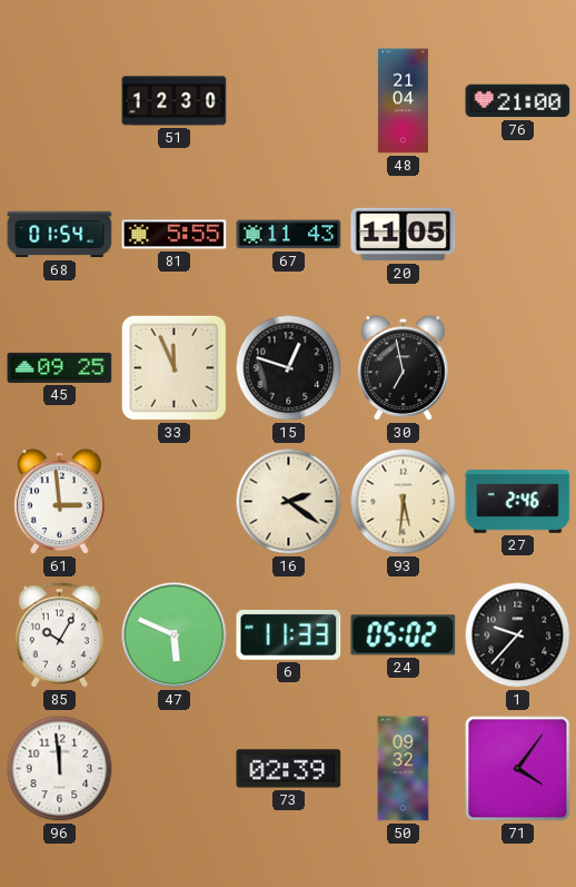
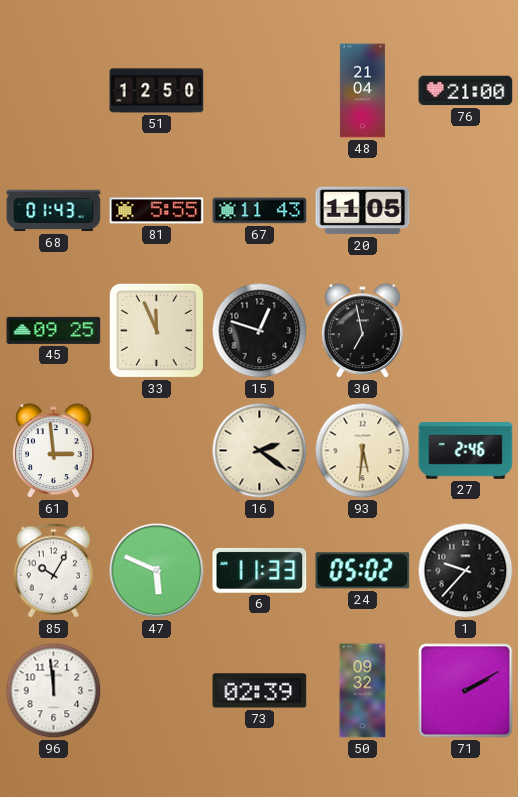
51: 12:30 -> 12:50 (157, 91)
68: 01:54 -> 01:43 (54, 211)
71: 4:06 -> 2:10 (466, 691)
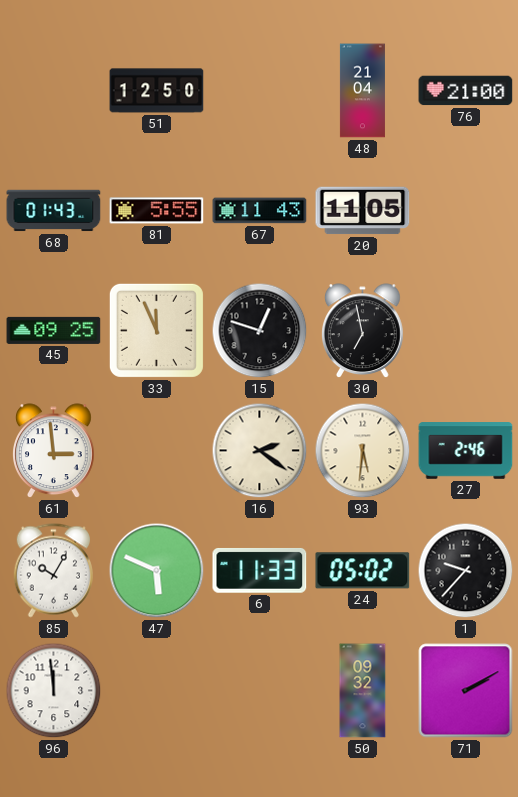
73: 02:39 -> none (260, 691)
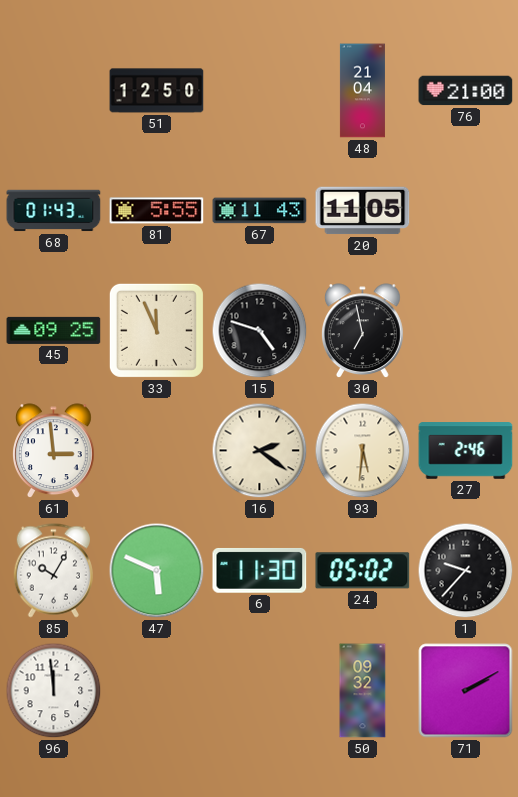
15: 12:48 -> 4:48 (260, 331)
6: 11:33 -> 11:30 (260, 571)
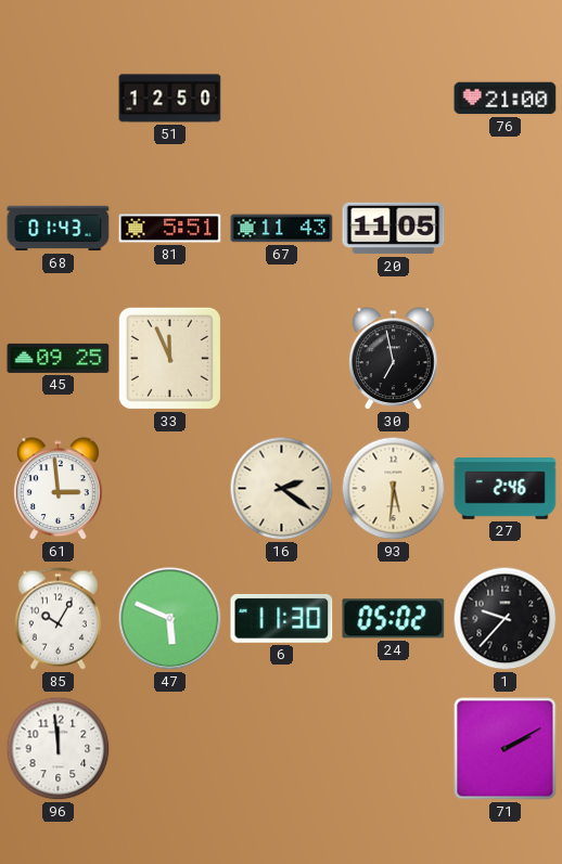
48: 21:04 -> none (362, 91)
81: 5:55 -> 5:51 (170, 229)
15: 4:48 -> none (260, 331)
50: 09:32 -> none (363, 691)
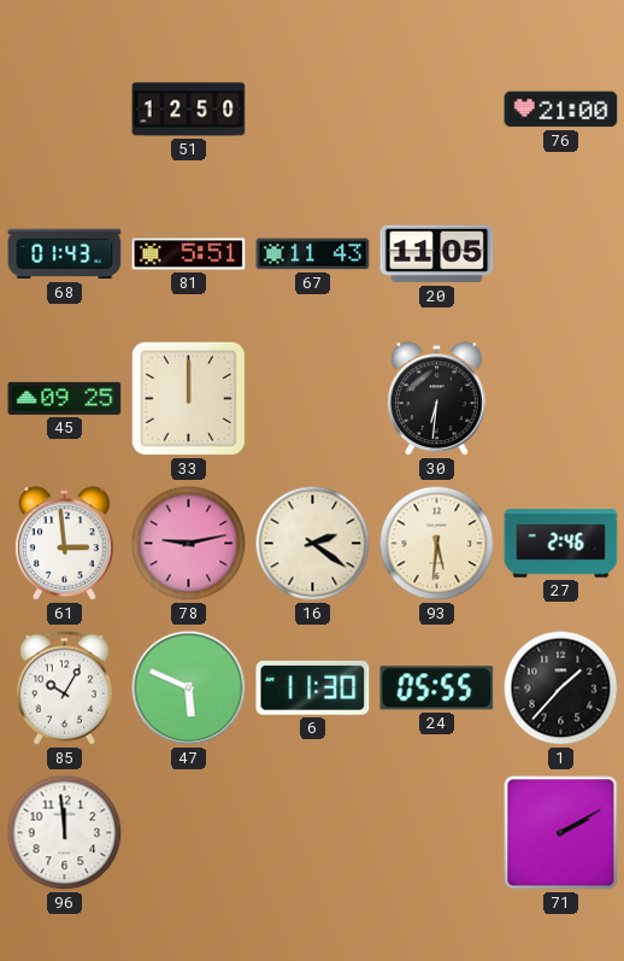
33: 11:56 -> 12:00 (188, 398)
30: 6:58 -> 6:31 (437, 399)
78: none -> 9:13 (189, 544)
24: 05:02 -> 05:55 (437, 688)
1: 9:37 -> 1:37 (561, 688)
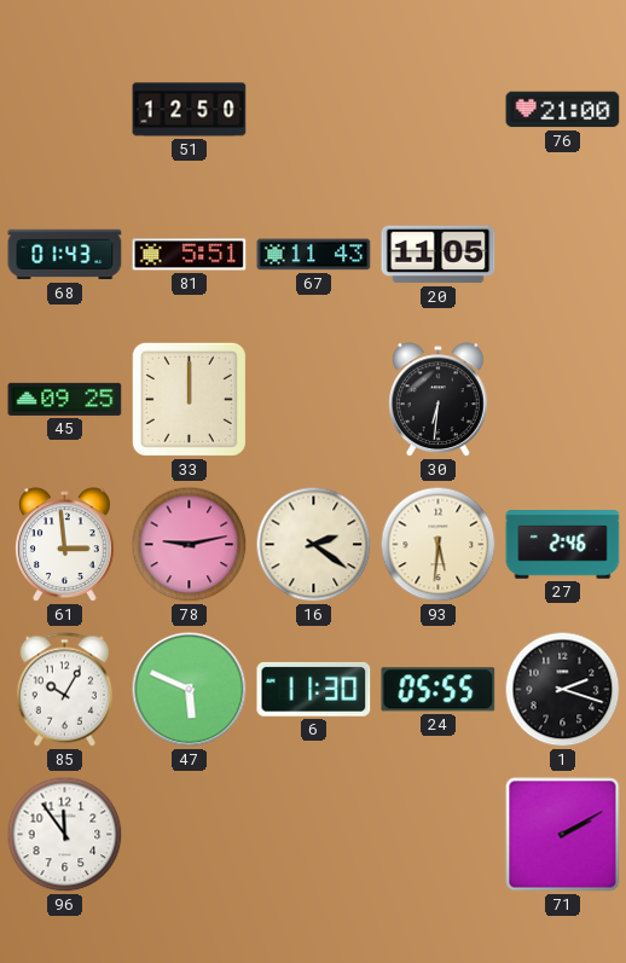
1: 1:37 -> 2:18 (563, 690)
96: 11:59 -> 11:54 (65, 835)
